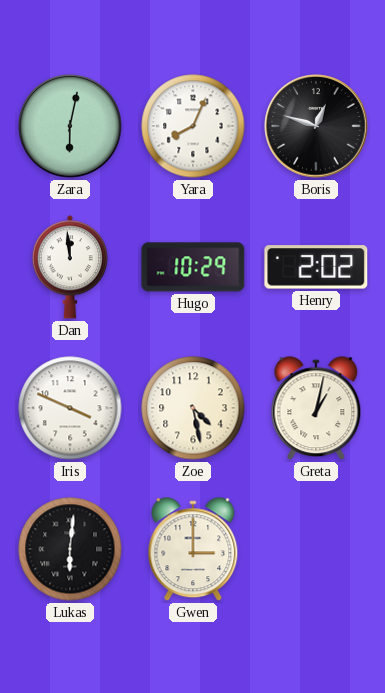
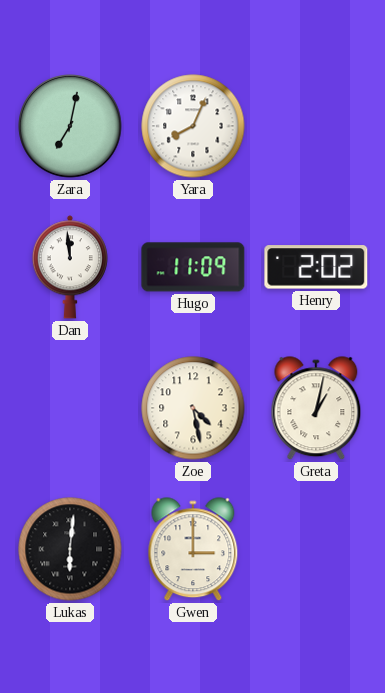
Zara: 6:02 -> 7:02 (70, 126)
Boris: 12:48 -> none (316, 126)
Hugo: 10:29 -> 11:09 (193, 267)
Iris: 3:49 -> none (70, 408)
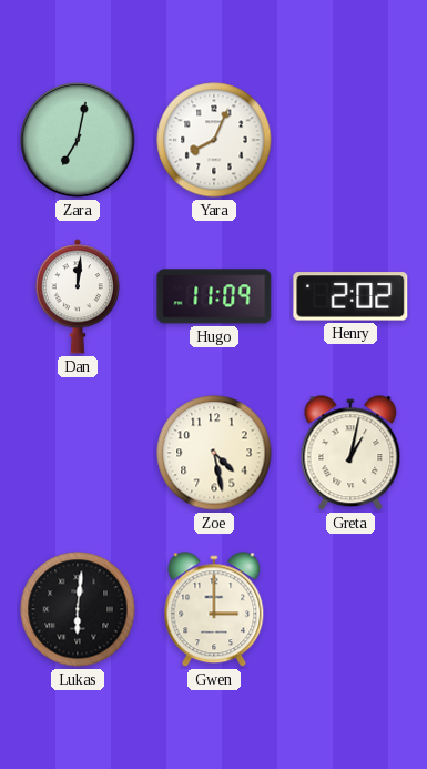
Dan: 11:59 -> 12:01 (78, 296)
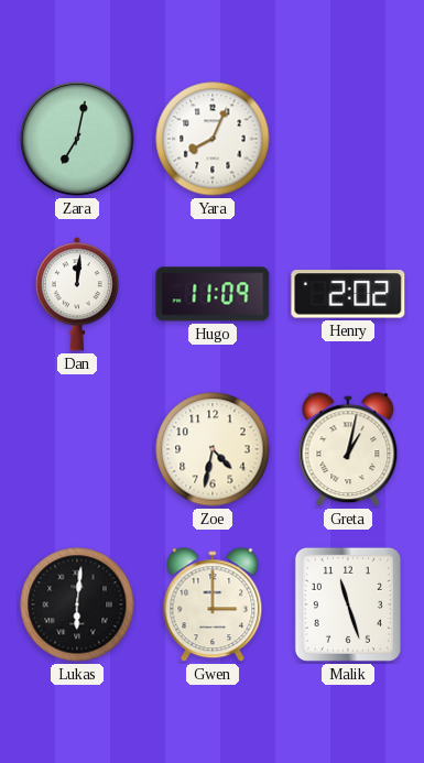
Zoe: 4:28 -> 4:32 (213, 449)
Malik: none -> 11:27 (348, 604)
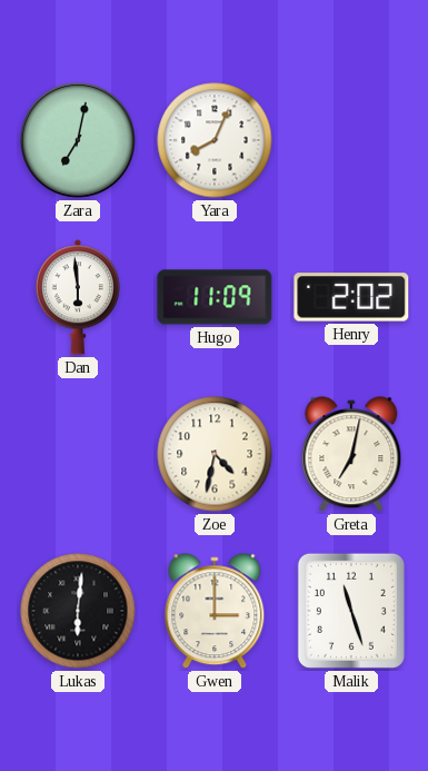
Dan: 12:01 -> 5:59 (78, 297)
Greta: 1:02 -> 7:02 (351, 455)
